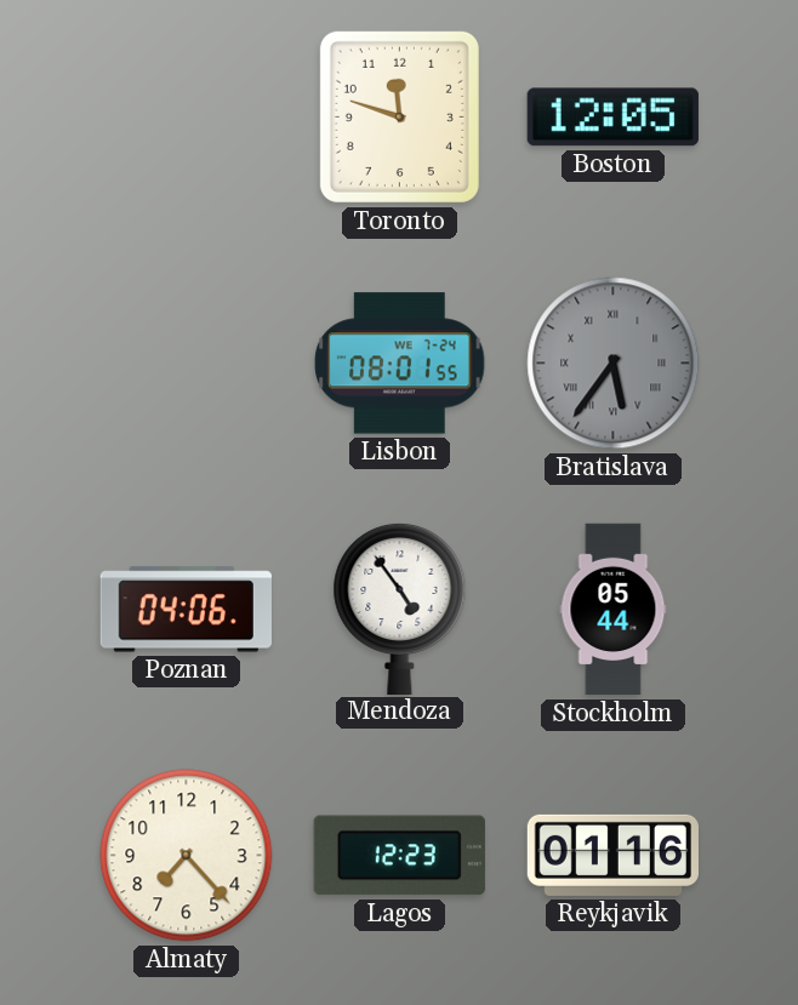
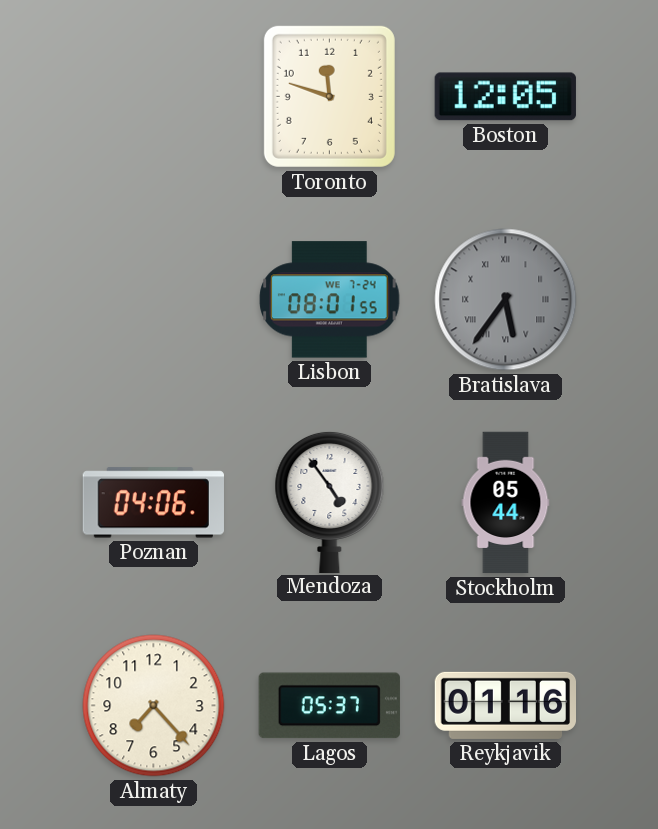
Lagos: 12:23 -> 05:37 (329, 706)
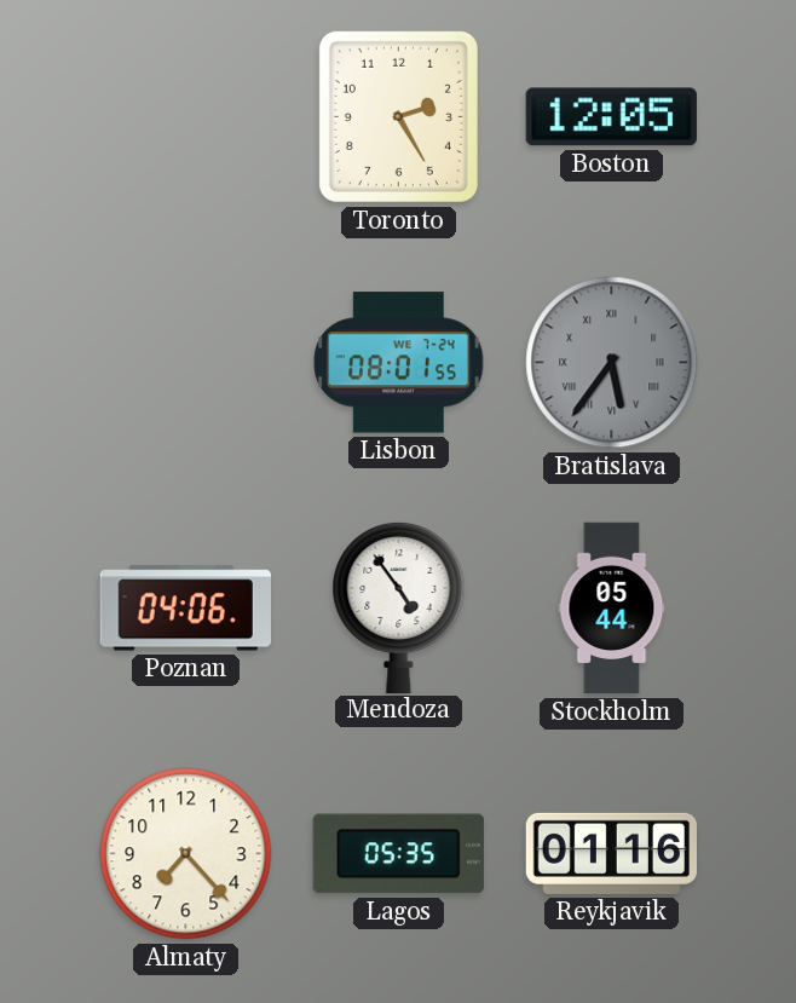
Toronto: 11:48 -> 2:25 (398, 116)
Lagos: 05:37 -> 05:35 (398, 854)
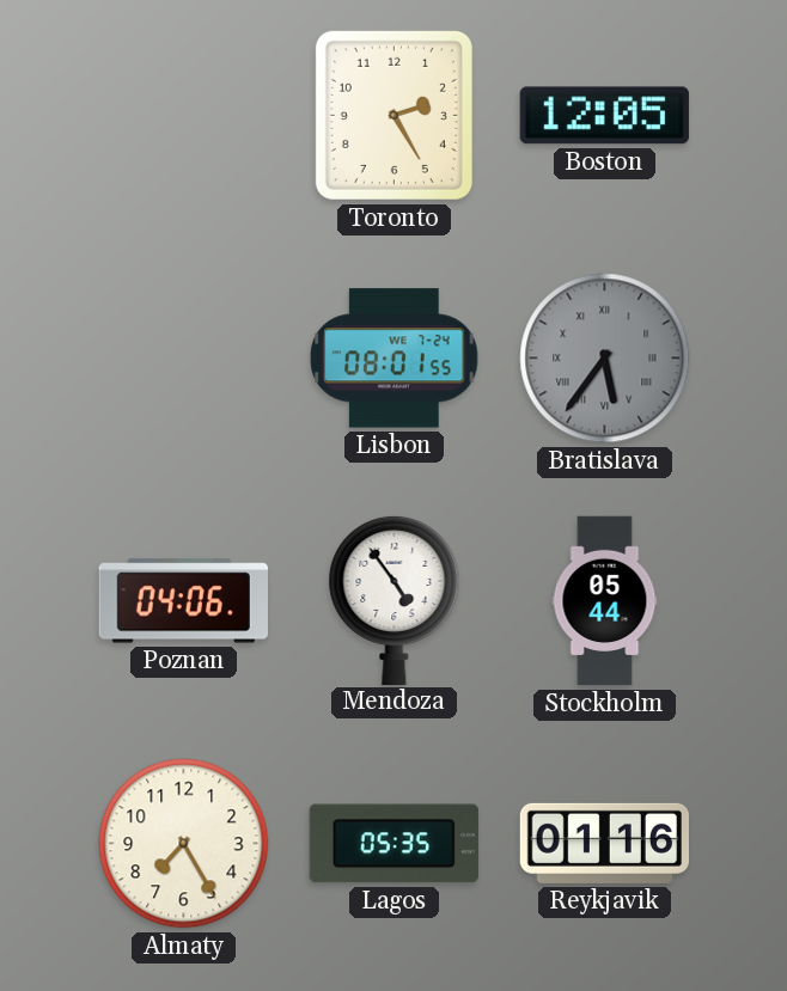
Almaty: 7:23 -> 7:25 (184, 844)
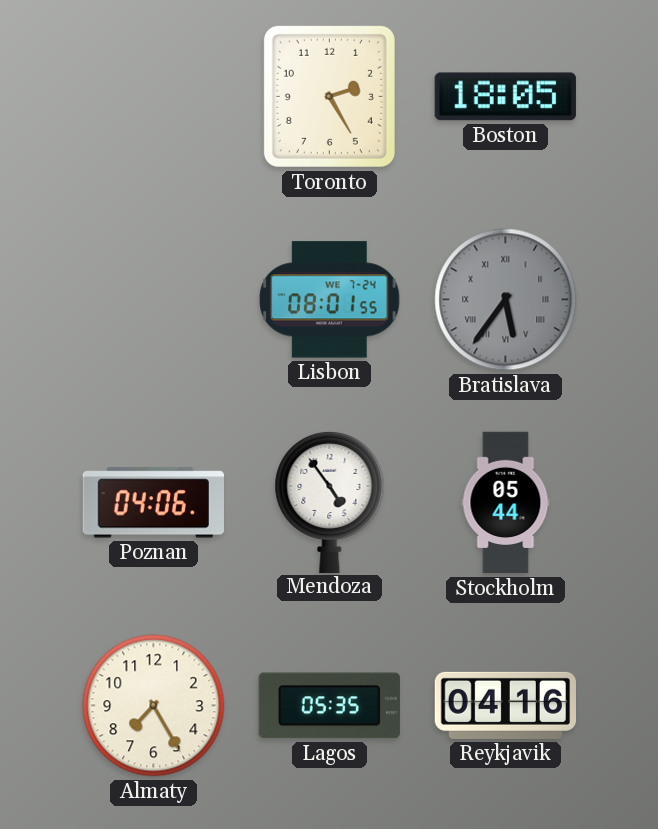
Boston: 12:05 -> 18:05 (505, 97)
Reykjavik: 01:16 -> 04:16 (506, 705)
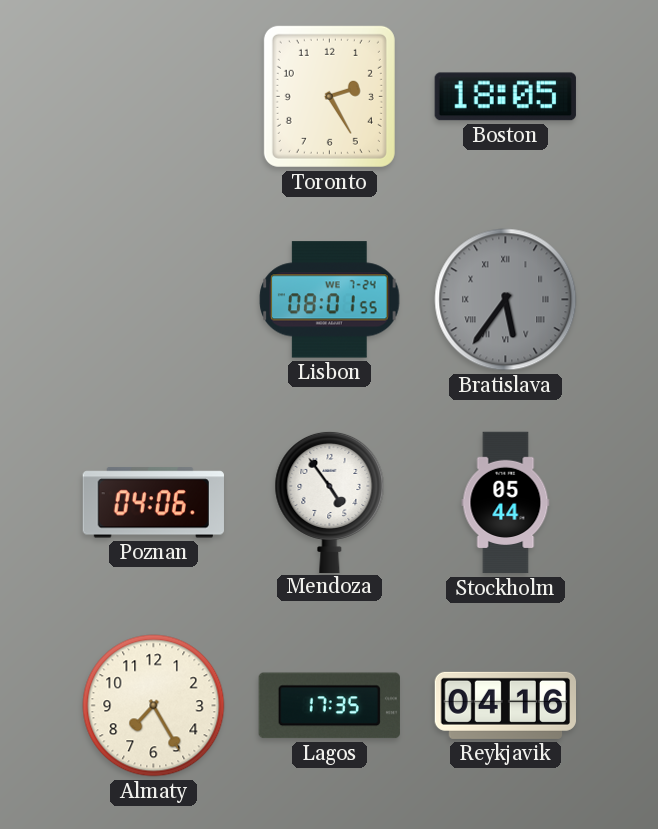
Lagos: 05:35 -> 17:35 (329, 706)
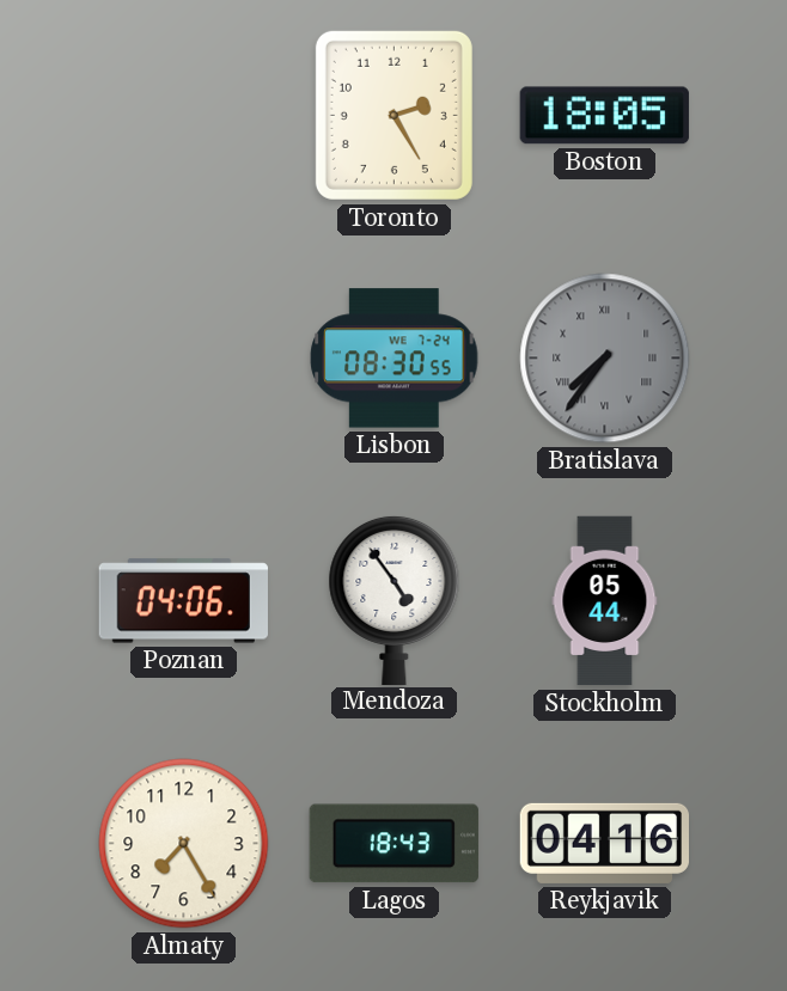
Lisbon: 08:01 -> 08:30 (395, 359)
Bratislava: 5:36 -> 7:36 (605, 359)
Lagos: 17:35 -> 18:43 (393, 844)
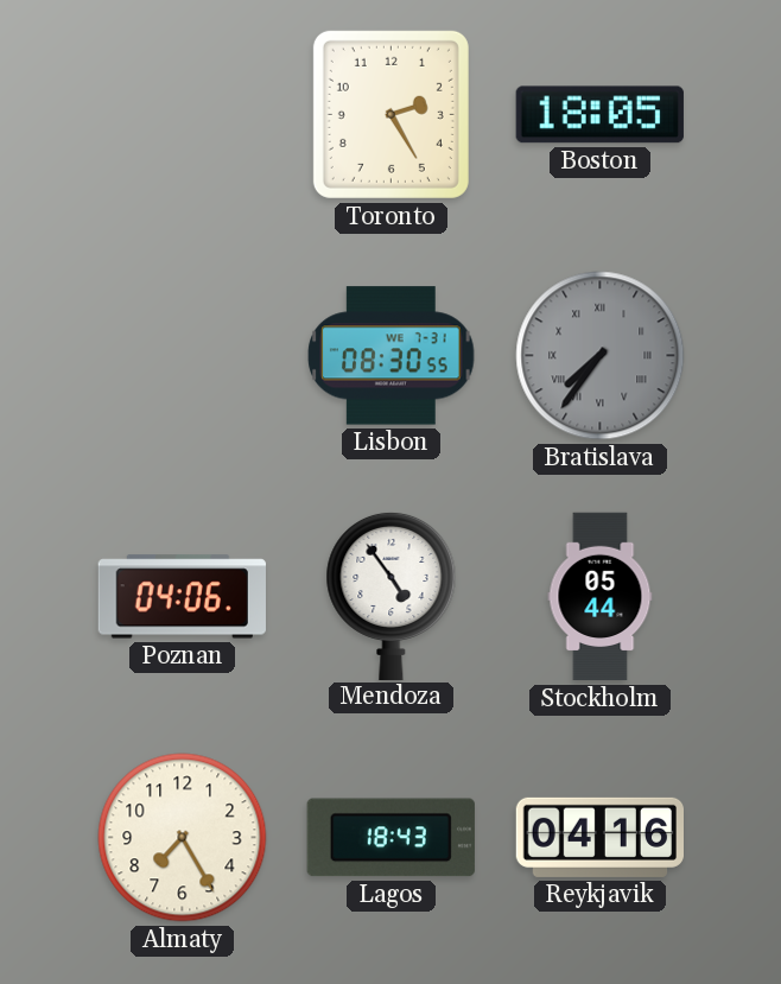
Lisbon date: WE 7-24 -> WE 7-31 (392, 356)
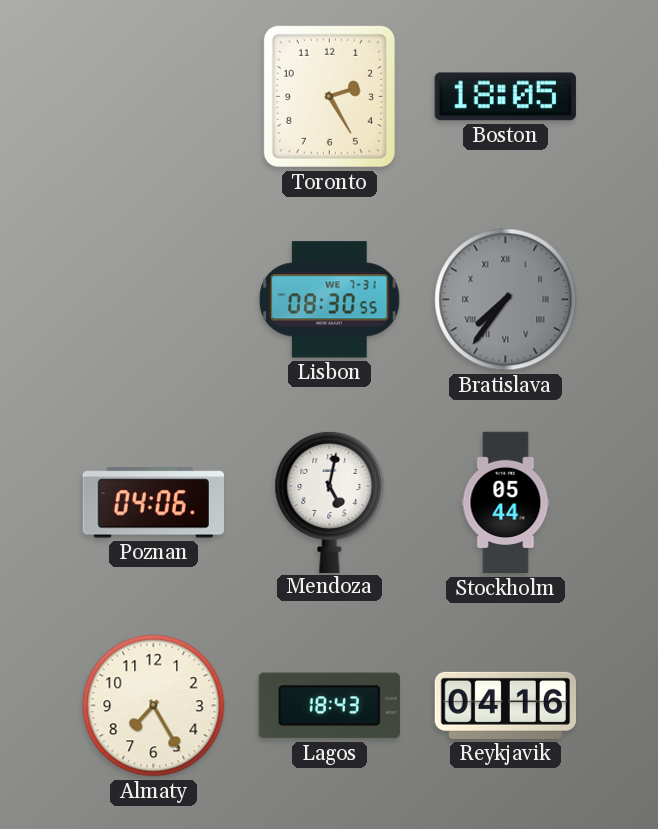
Mendoza: 4:54 -> 5:02 (330, 501)
